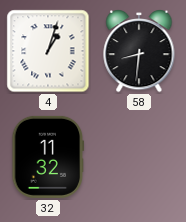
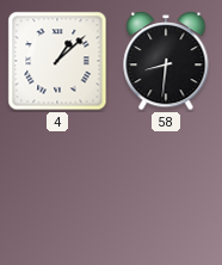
4: 1:03 -> 1:08 (57, 61)
32: 11:32 -> none (48, 157)
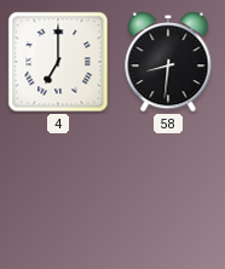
4: 1:08 -> 7:00 (58, 62)
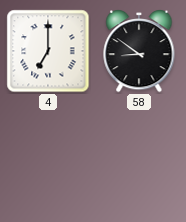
58: 8:31 -> 8:51 (139, 52)
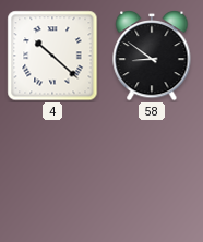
4: 7:00 -> 10:22 (52, 56)
